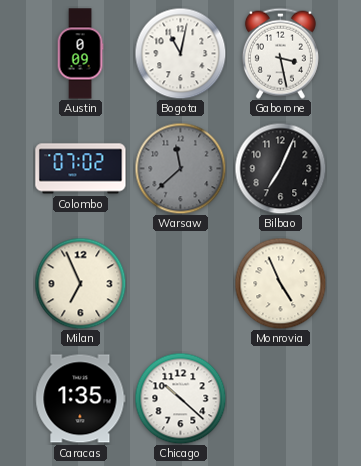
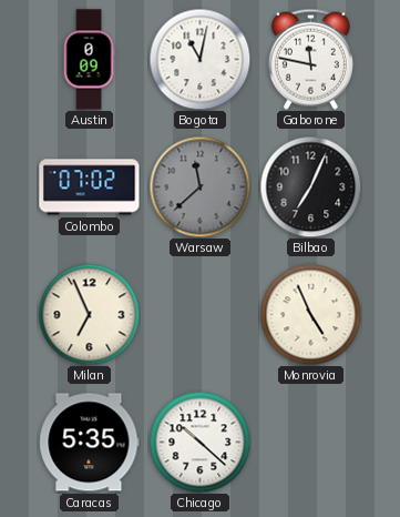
Gaborone: 3:28 -> 11:47 (310, 59)
Caracas: 1:35 -> 5:35 (90, 443)
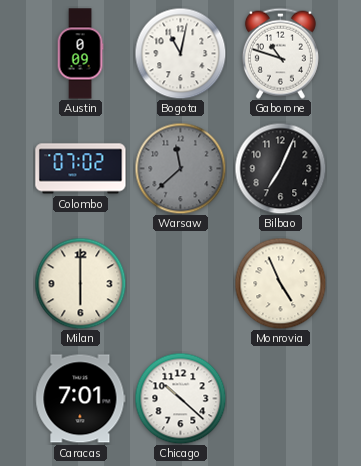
Gaborone: 11:47 -> 10:48 (280, 53)
Milan: 6:56 -> 6:00 (80, 283)
Caracas: 5:35 -> 7:01 (81, 399)
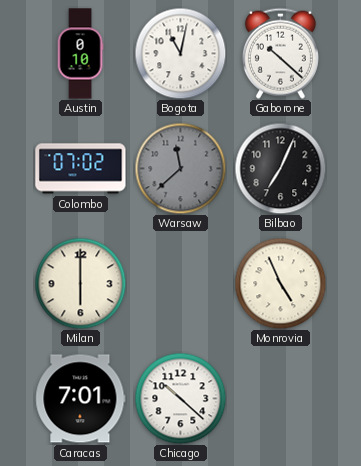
Austin: 0:09 -> 0:10 (80, 54)
Gaborone: 10:48 -> 10:22 (280, 53)
